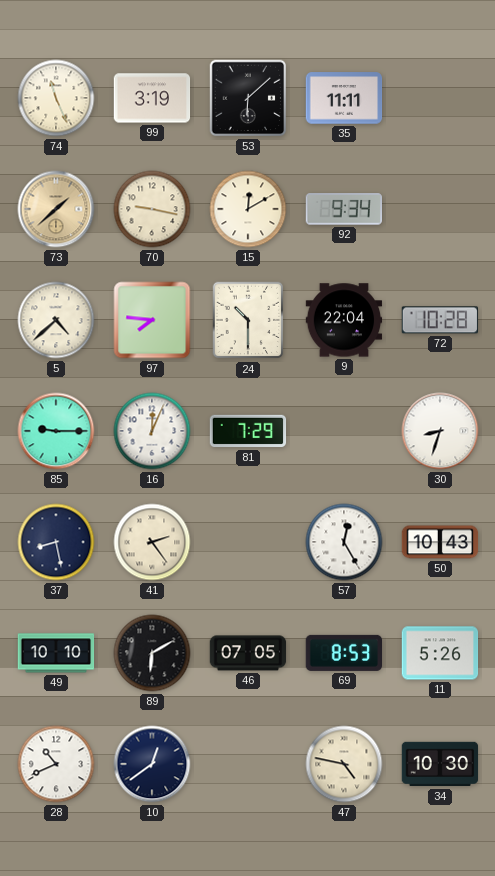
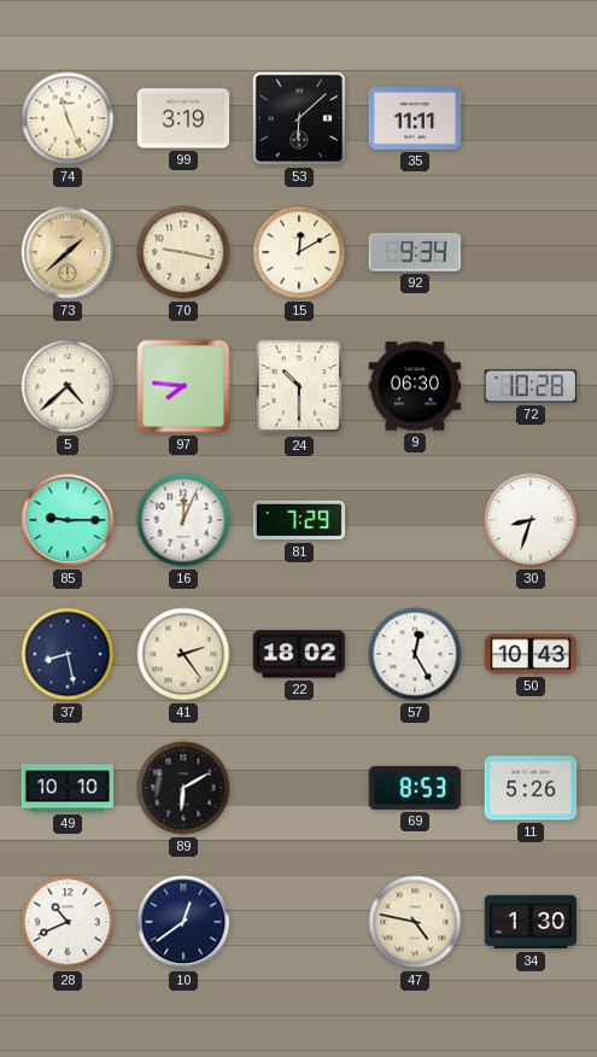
9: 22:04 -> 06:30 (415, 386)
22: none -> 18:02 (299, 654)
46: 07:05 -> none (248, 653)
34: 10:30 -> 1:30 (531, 922)
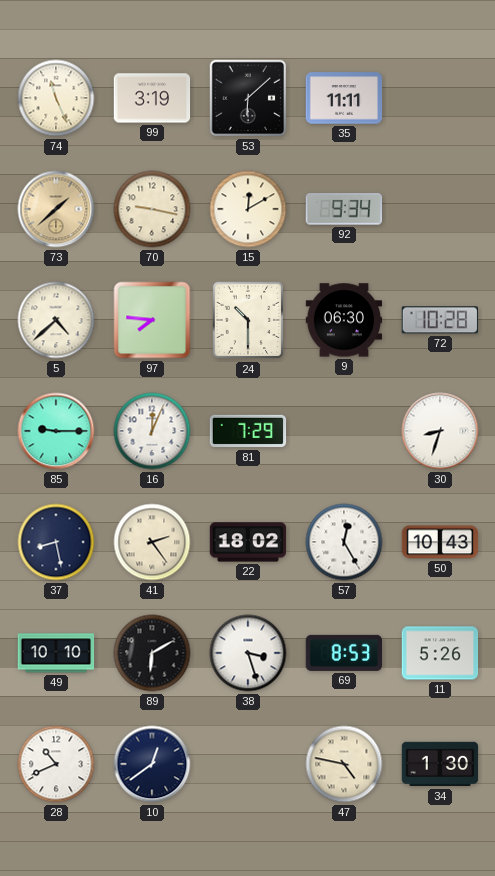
38: none -> 3:27 (248, 653)
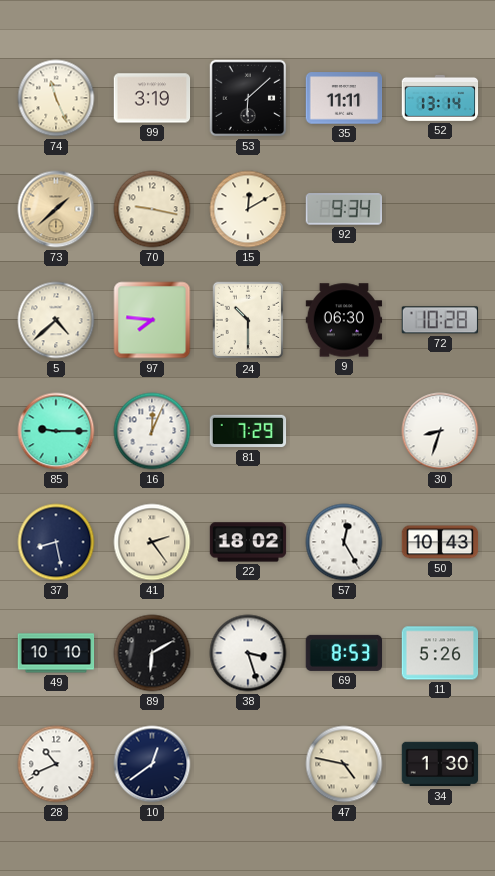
52: none -> 13:14 (440, 98)
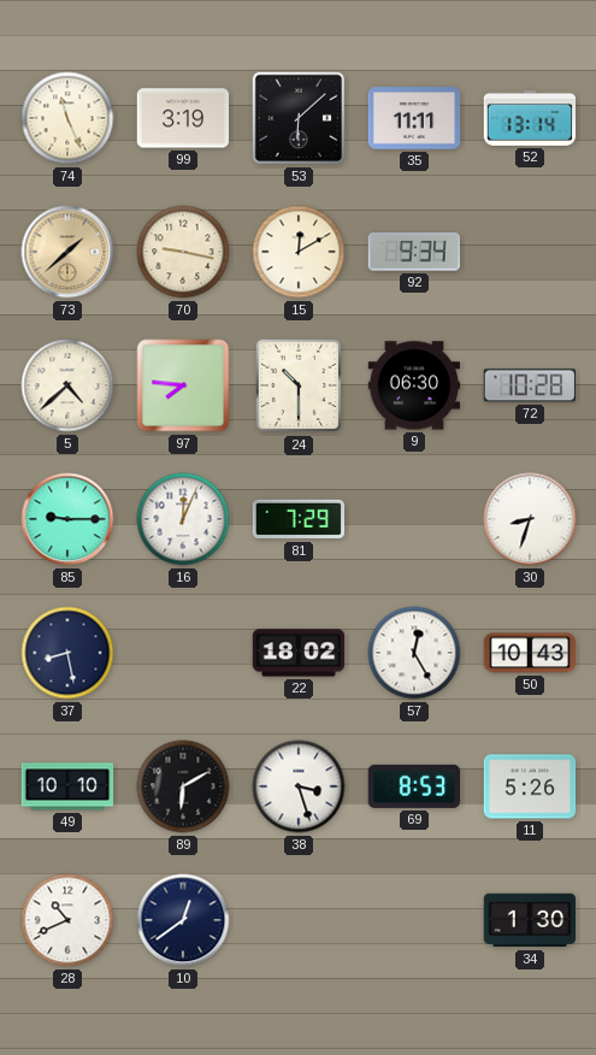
41: 2:24 -> none (152, 542)
47: 4:47 -> none (344, 764)
